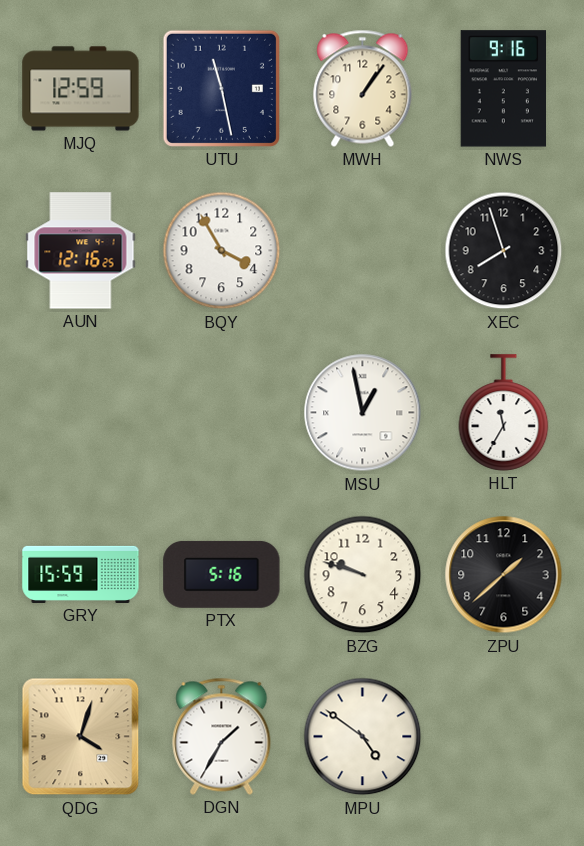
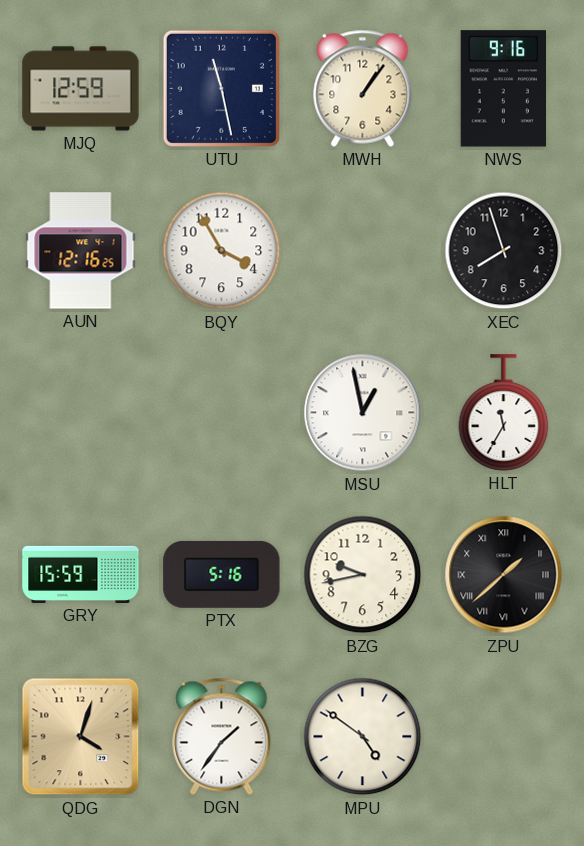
BZG: 9:48 -> 9:43 (363, 575)
ZPU numerals: Arabic -> Roman (504, 575)
DGN: 1:35 -> 1:36 (222, 736)
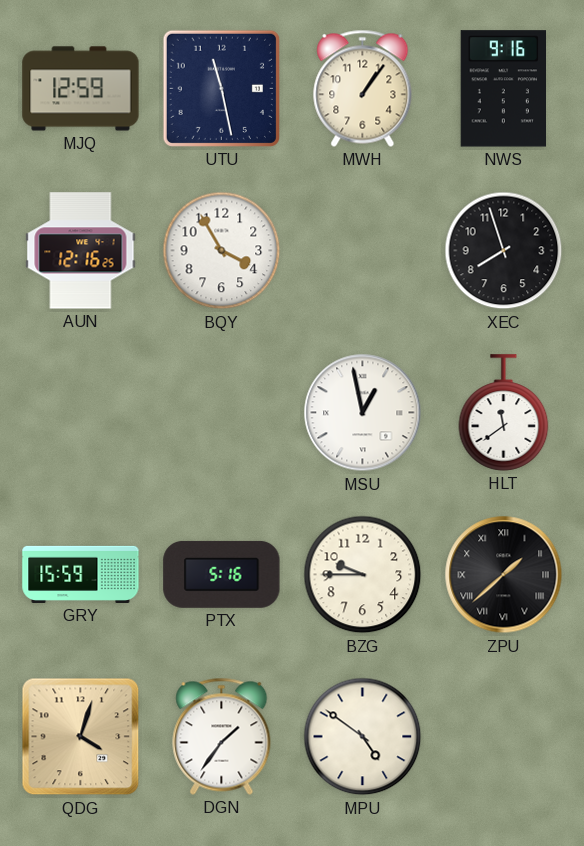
HLT: 11:35 -> 11:39 (504, 413)
BZG: 9:43 -> 9:45 (363, 575)
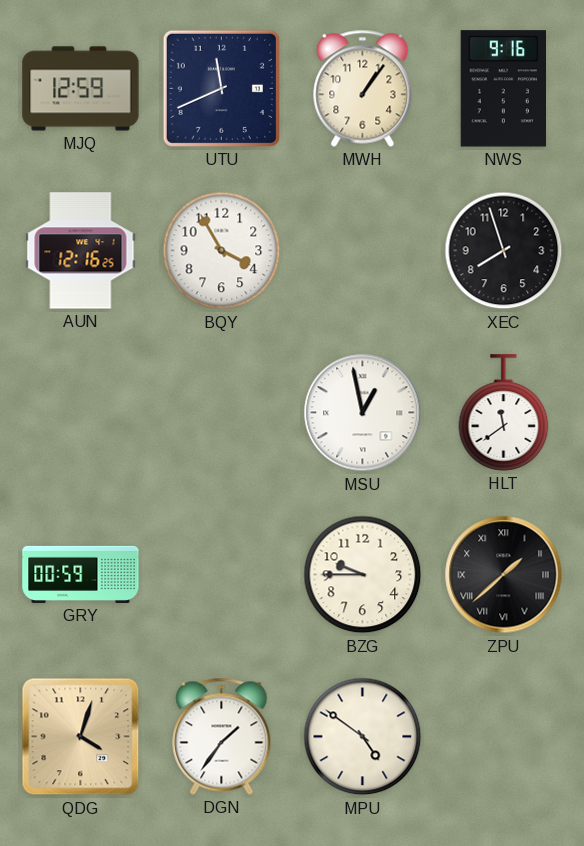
UTU: 11:28 -> 11:41 (221, 88)
GRY: 15:59 -> 00:59 (81, 574)
PTX: 5:16 -> none (222, 574)
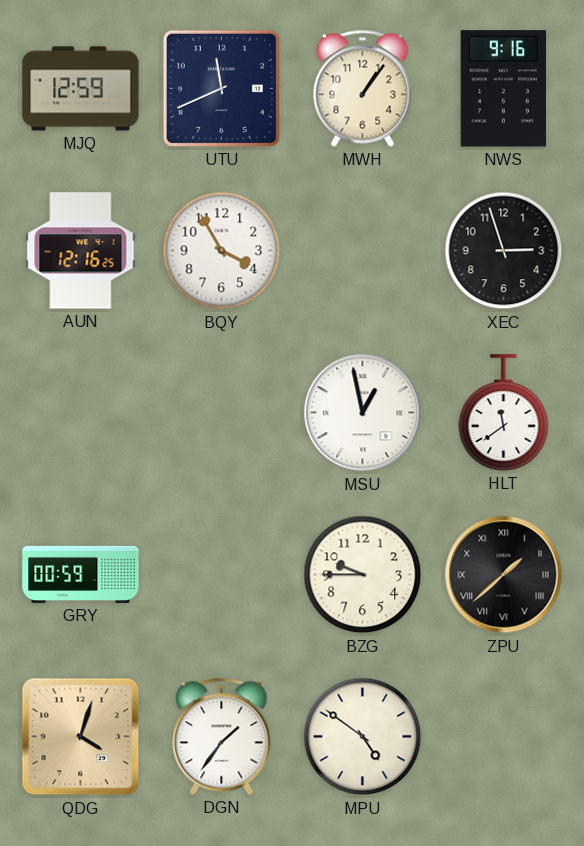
XEC: 7:57 -> 2:57 (504, 251)
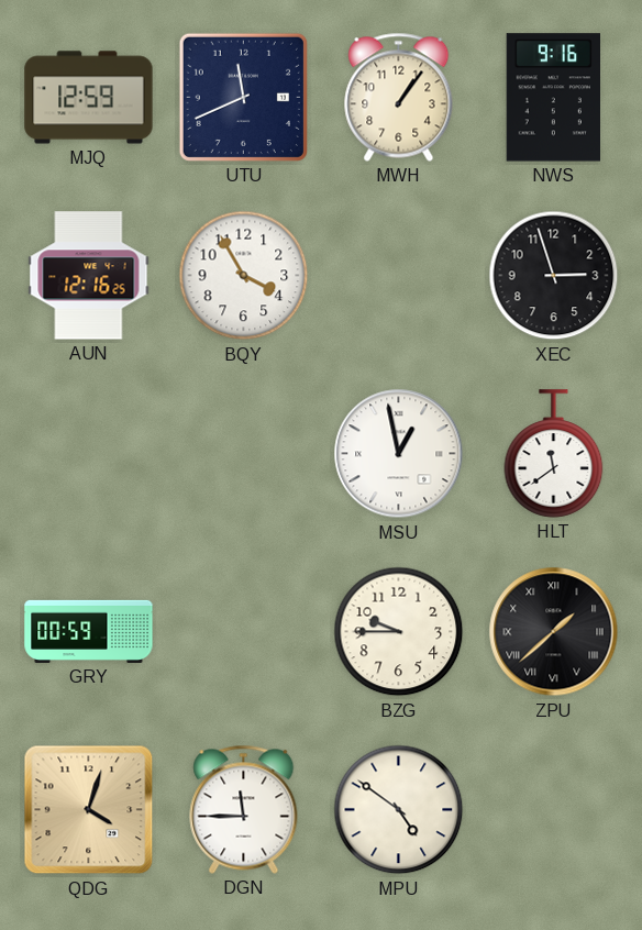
DGN: 1:36 -> 11:45 (244, 809)
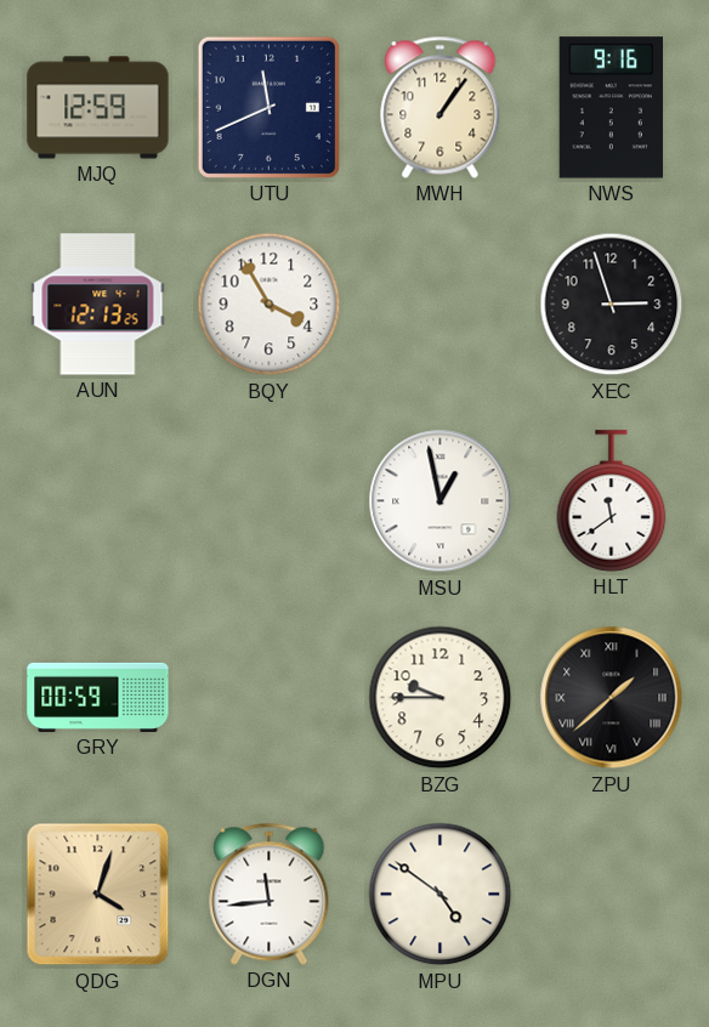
AUN: 12:16 -> 12:13 (98, 305)
DGN: 11:45 -> 11:44 (270, 893)
